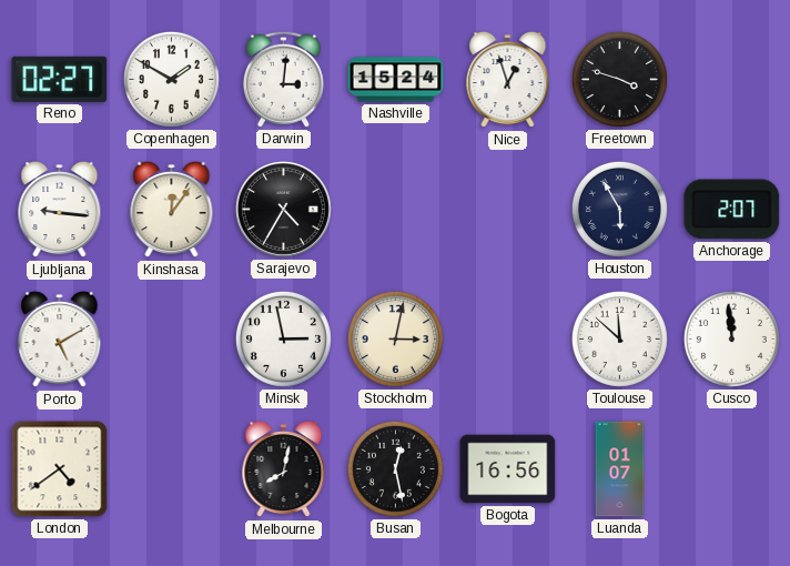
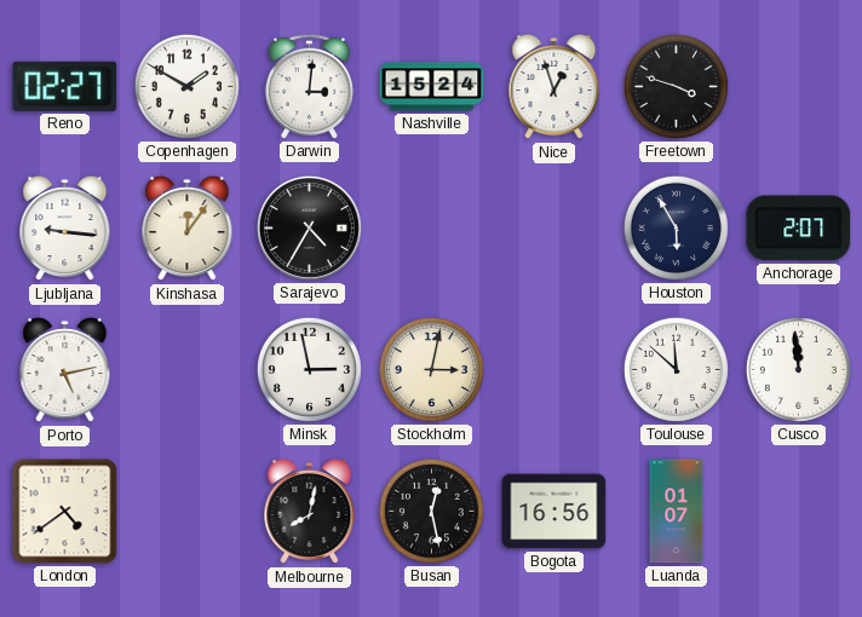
Porto: 5:10 -> 5:13 (65, 370)
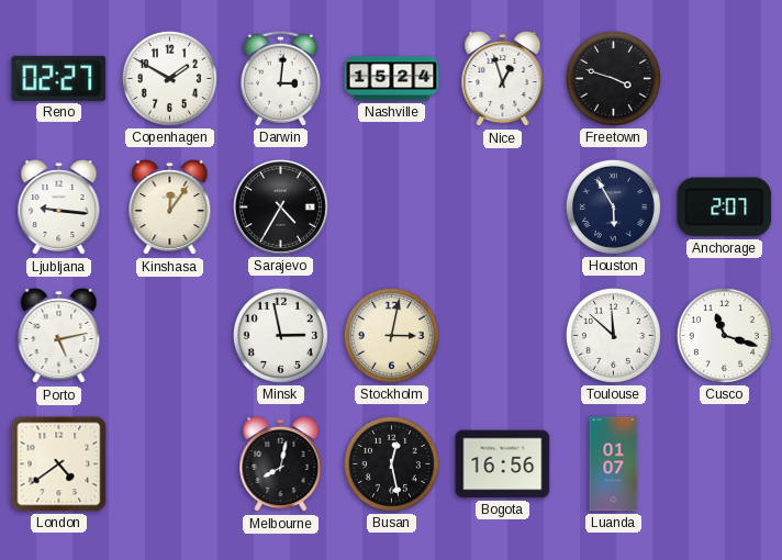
Cusco: 11:59 -> 11:18 (724, 335)
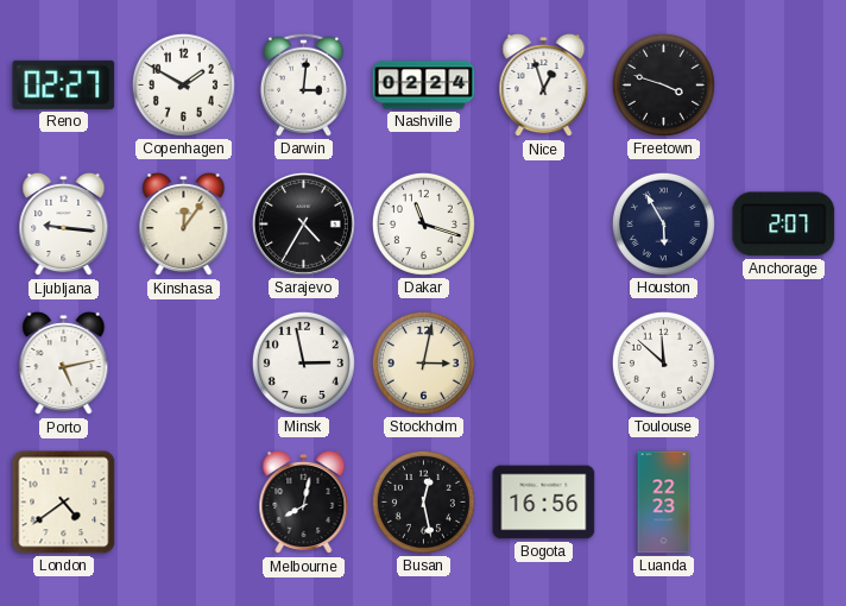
Nashville: 15:24 -> 02:24 (424, 86)
Dakar: none -> 11:18 (423, 223)
Cusco: 11:18 -> none (724, 335)
Luanda: 01:07 -> 22:23 (664, 503)
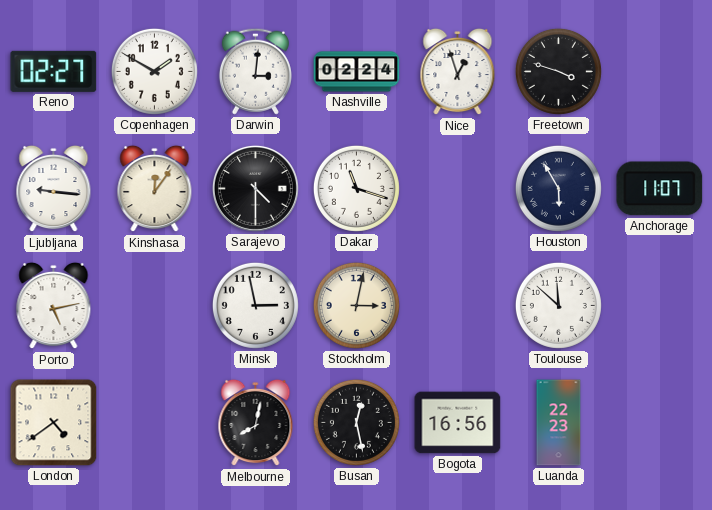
Sarajevo: 4:35 -> 4:30 (255, 188)
Anchorage: 2:07 -> 11:07 (660, 189)
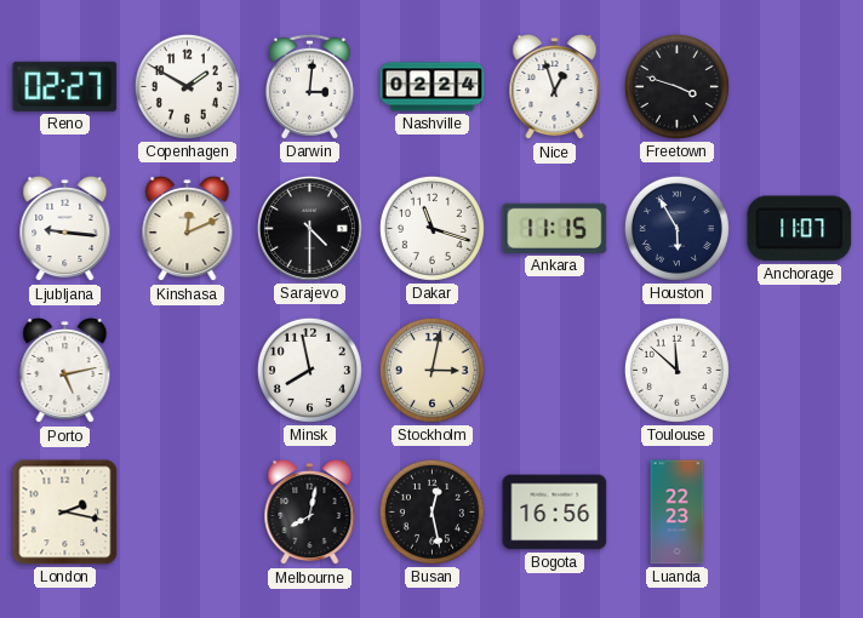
Kinshasa: 12:06 -> 12:11 (188, 229)
Ankara: none -> 11:15 (555, 228)
Minsk: 2:58 -> 7:58 (309, 370)
London: 4:39 -> 2:17 (65, 513)
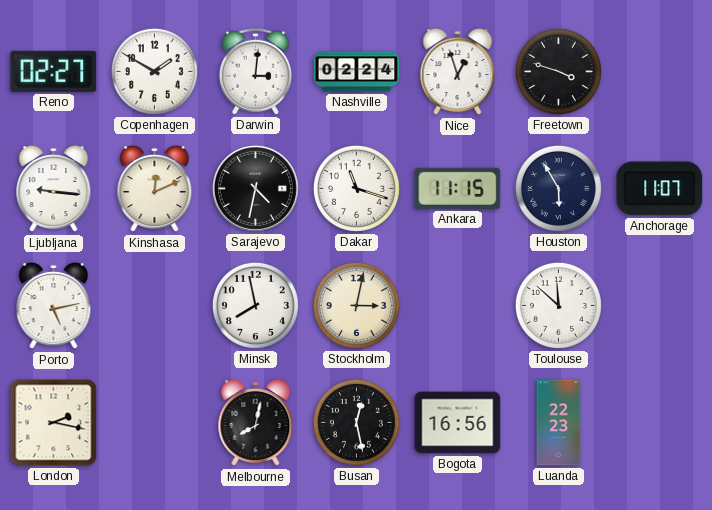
Sarajevo: 4:30 -> 4:32 (255, 188)
